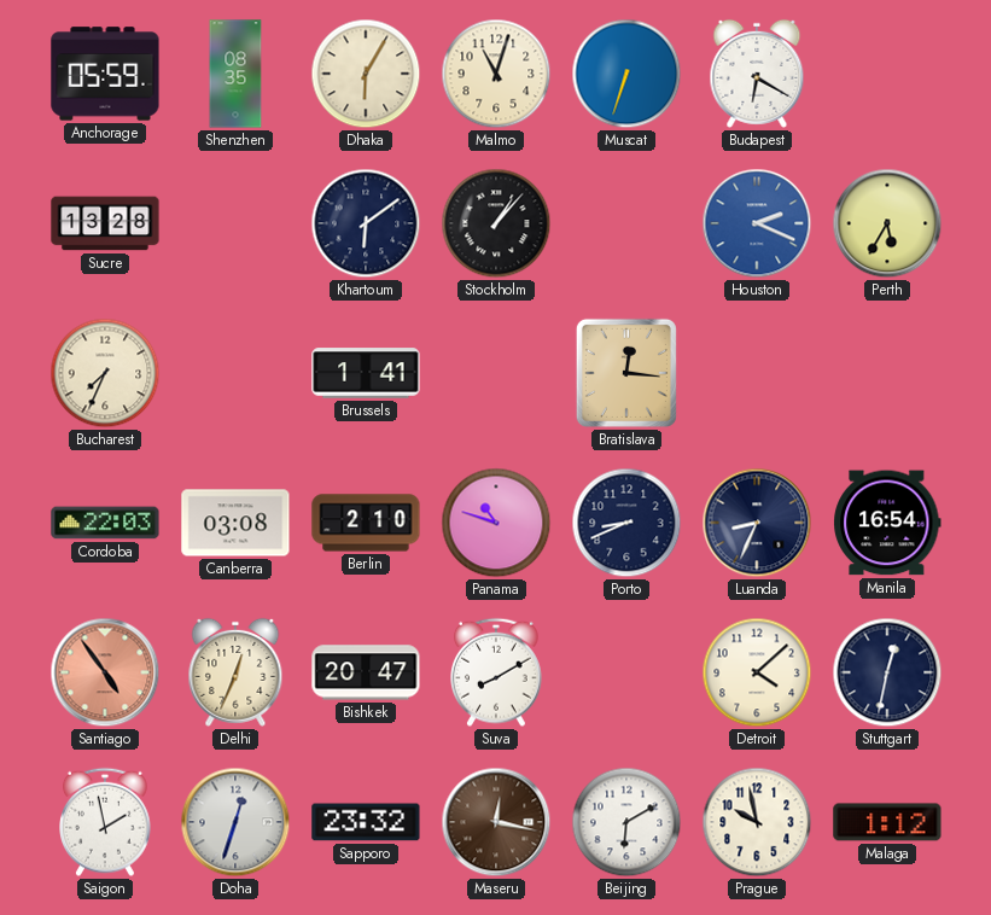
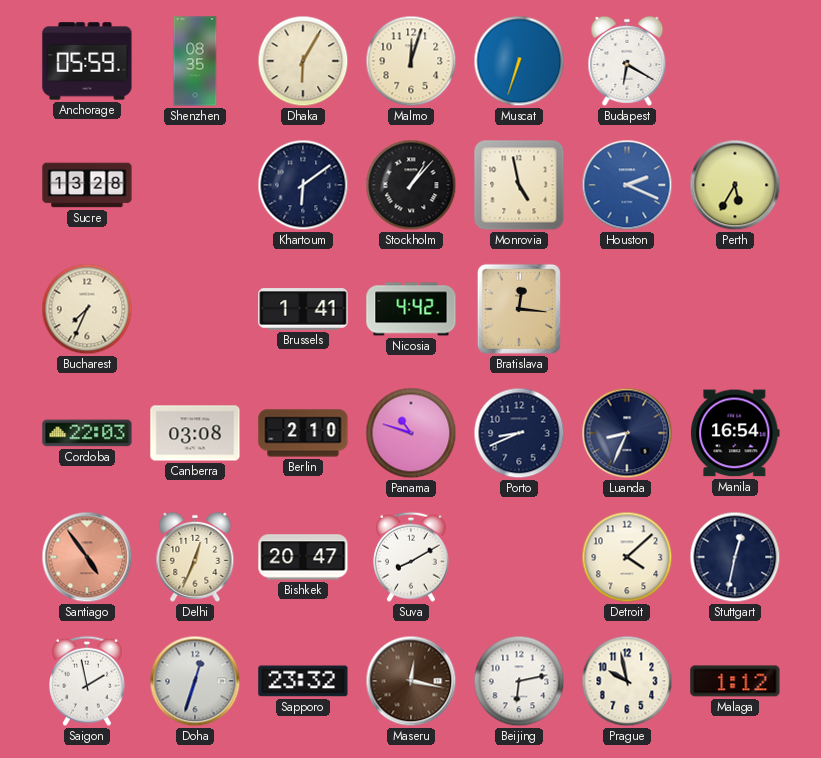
Malmo: 11:03 -> 12:03 (411, 61)
Monrovia: none -> 4:58 (519, 185)
Nicosia: none -> 4:42 (411, 309)
Beijing: 6:10 -> 6:13 (519, 681)
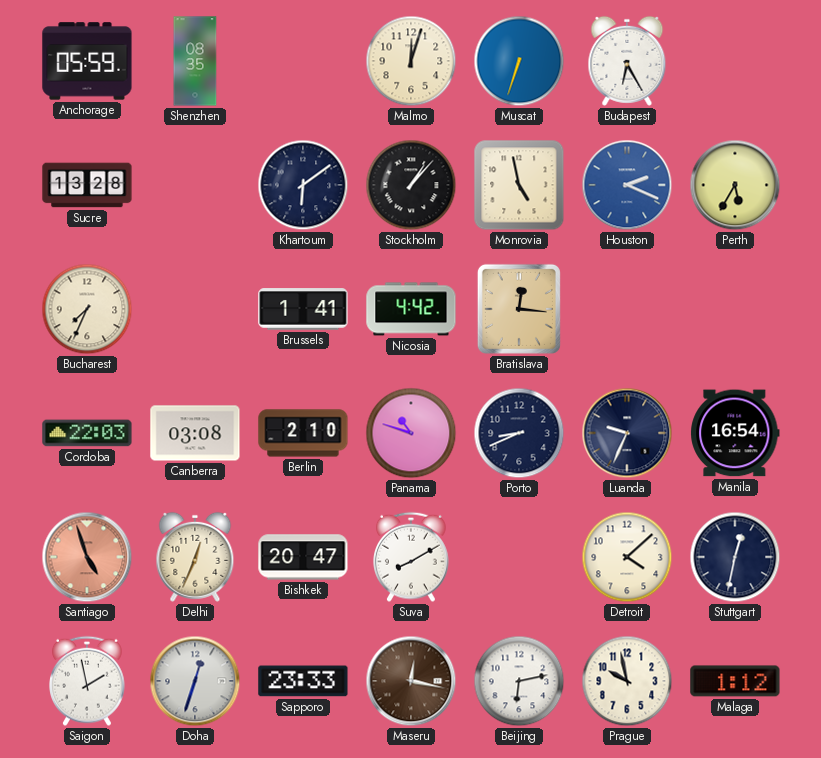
Dhaka: 6:05 -> none (303, 61)
Budapest: 6:20 -> 6:25 (627, 61)
Luanda: 8:34 -> 9:34 (627, 433)
Santiago: 4:54 -> 4:57 (87, 557)
Sapporo: 23:32 -> 23:33 (303, 681)
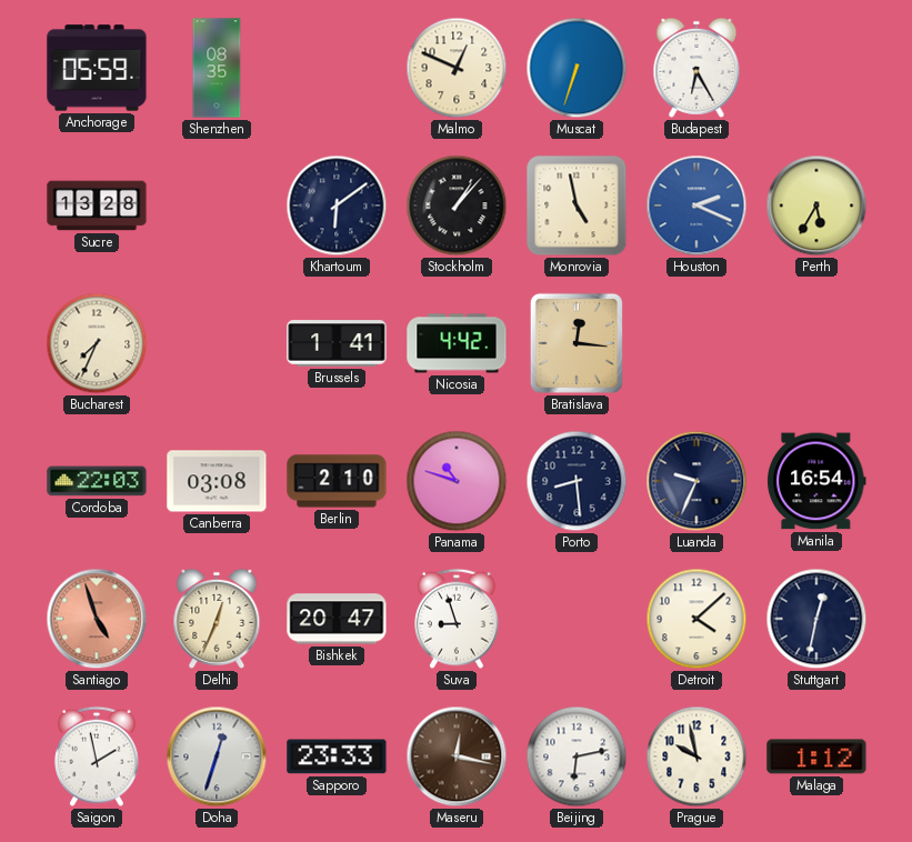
Malmo: 12:03 -> 12:49 (457, 68)
Porto: 8:41 -> 8:29 (577, 481)
Suva: 8:10 -> 8:57 (458, 619)
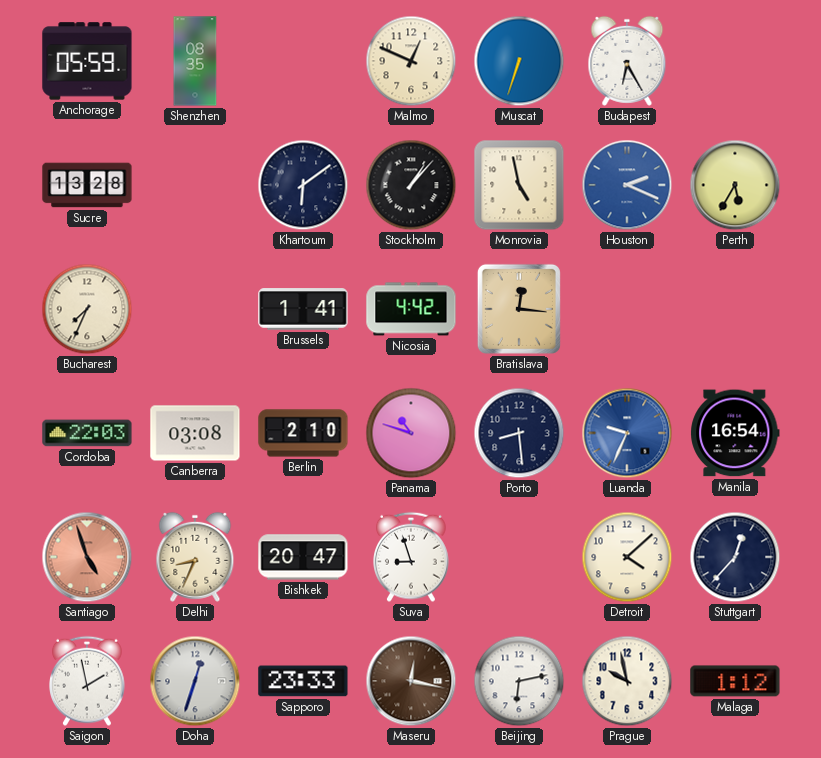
Luanda dial: navy -> blue (627, 433)
Delhi: 12:34 -> 8:34 (195, 557)
Stuttgart: 12:32 -> 12:37 (735, 557)
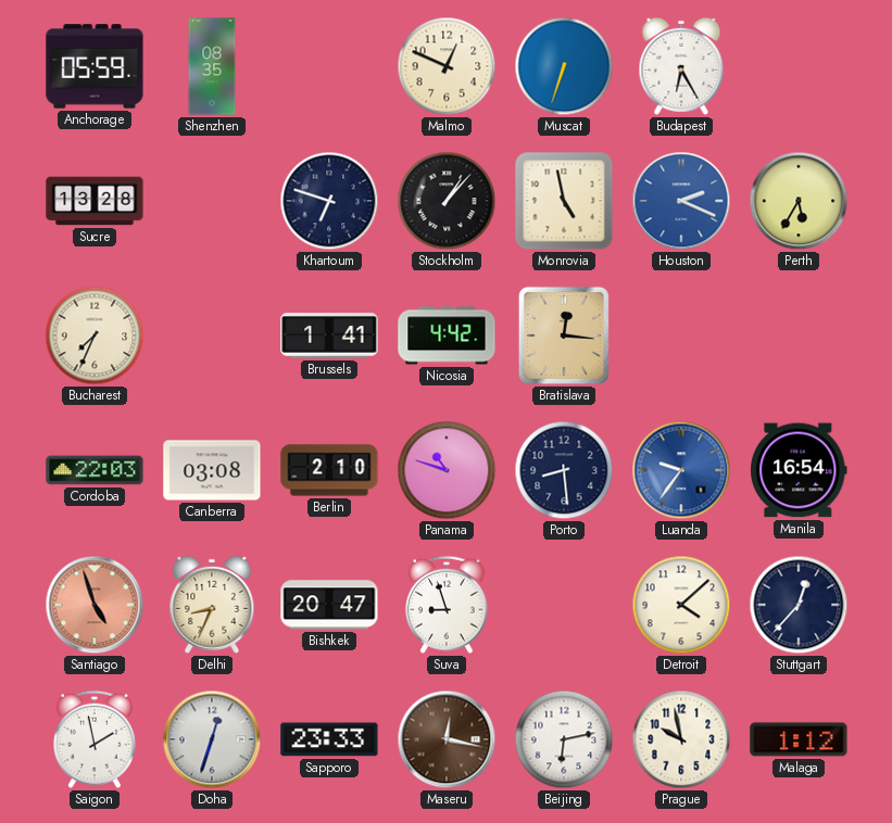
Khartoum: 6:09 -> 6:48 (329, 201)
Luanda: 9:34 -> 9:36 (681, 470)
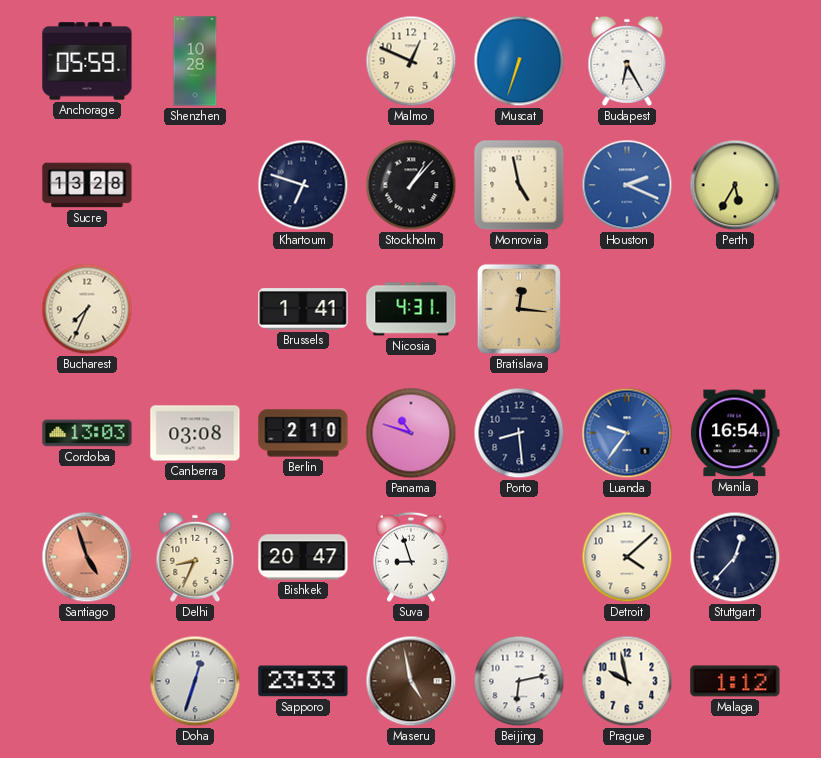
Shenzhen: 08:35 -> 10:28 (195, 61)
Nicosia: 4:42 -> 4:31 (411, 309)
Cordoba: 22:03 -> 13:03 (87, 433)
Saigon: 1:58 -> none (96, 739)
Maseru: 12:17 -> 4:58 (411, 681)
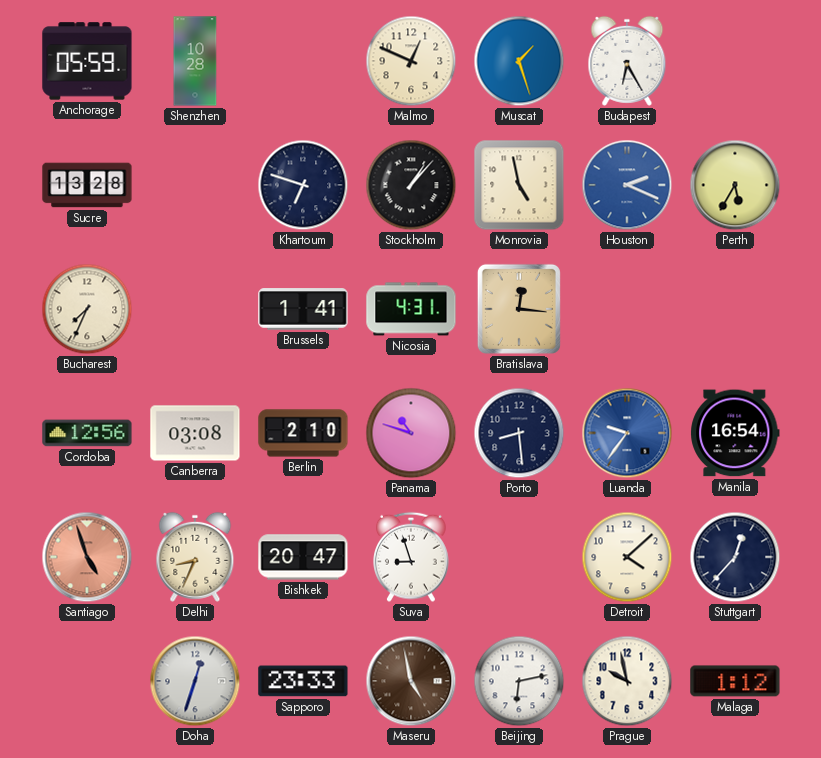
Muscat: 6:33 -> 1:27 (519, 61)
Cordoba: 13:03 -> 12:56 (87, 433)
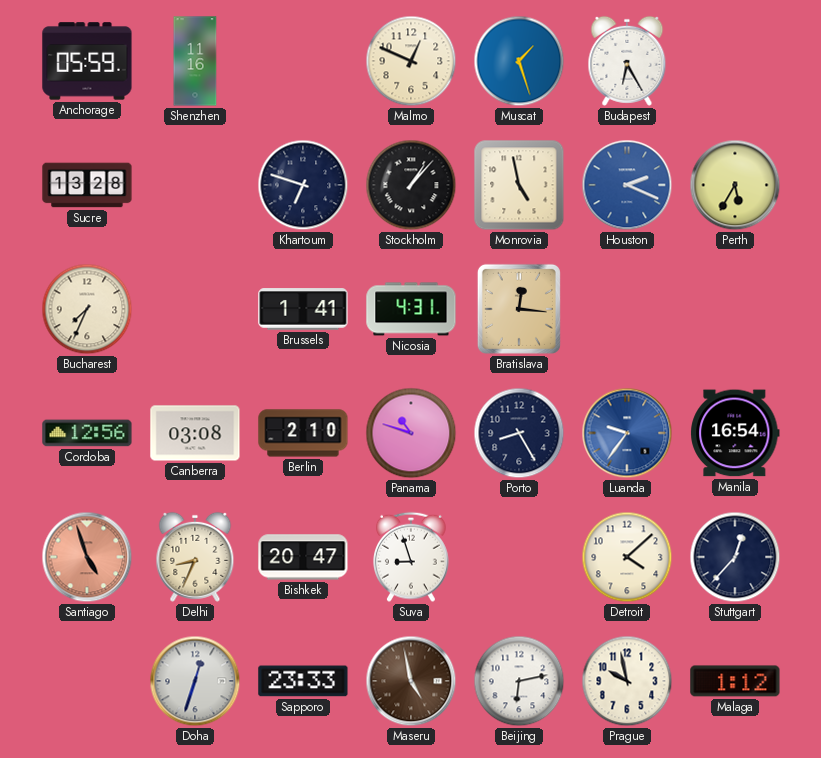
Shenzhen: 10:28 -> 11:16 (195, 61)
Porto: 8:29 -> 8:25 (519, 433)
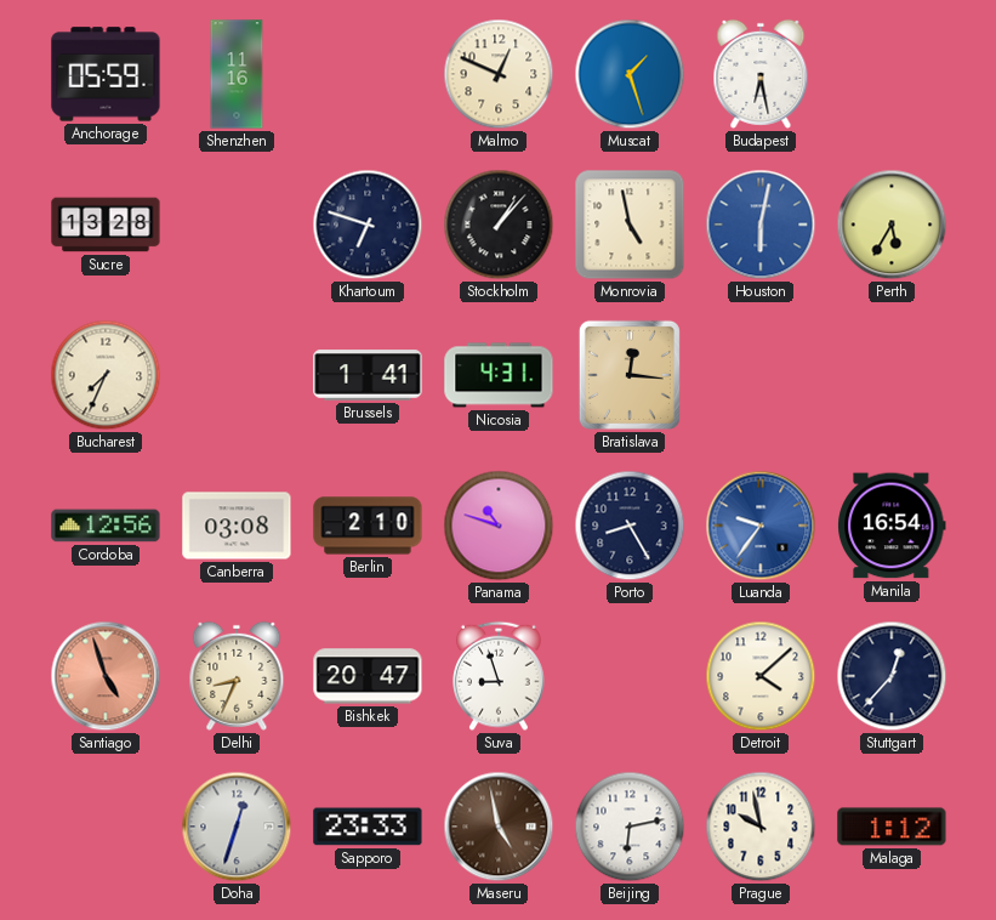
Budapest: 6:25 -> 6:28 (761, 74)
Houston: 2:19 -> 6:02 (761, 225)
